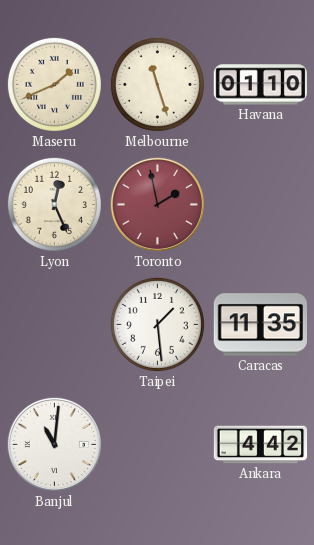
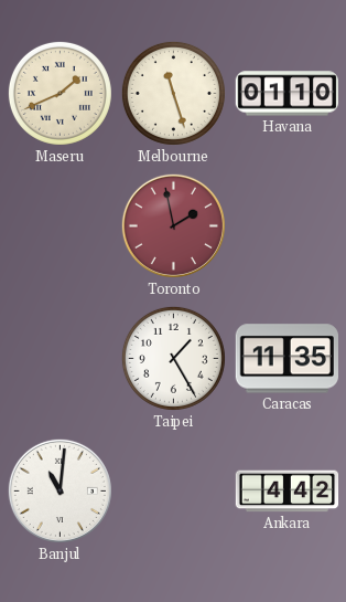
Lyon: 12:26 -> none (54, 204)
Taipei: 1:29 -> 1:25 (173, 358)
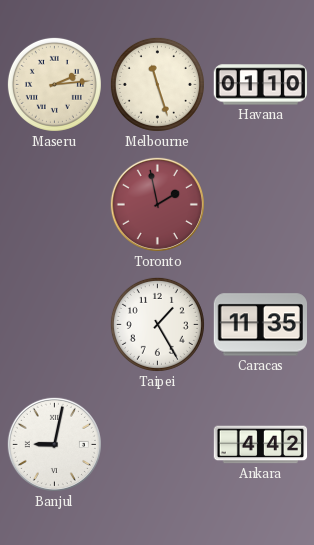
Maseru: 1:41 -> 2:14 (54, 84)
Banjul: 11:01 -> 9:02 (54, 444)
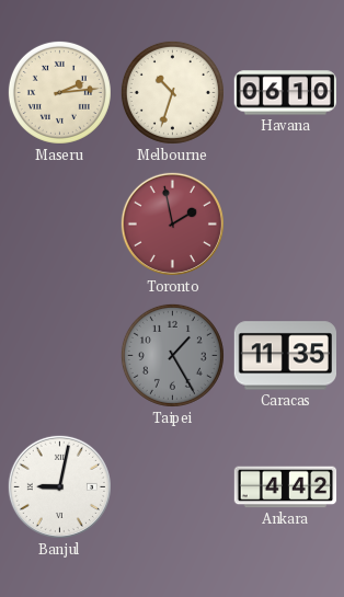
Melbourne: 11:27 -> 10:33 (172, 92)
Havana: 01:10 -> 06:10 (285, 93)
Taipei dial: white -> grey (172, 355)
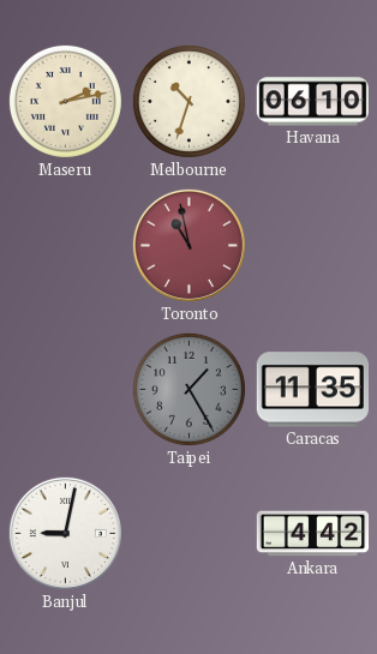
Maseru: 2:14 -> 2:13 (65, 101)
Toronto: 1:58 -> 10:58 (188, 245)
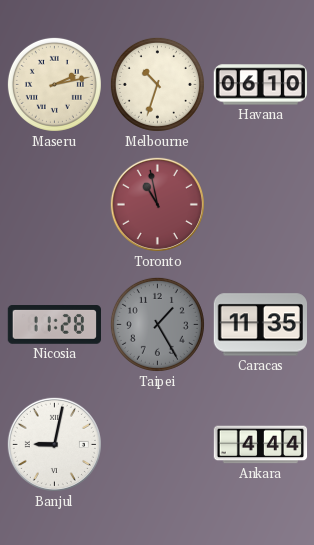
Nicosia: none -> 11:28 (54, 325)
Ankara: 4:42 -> 4:44 (261, 445)
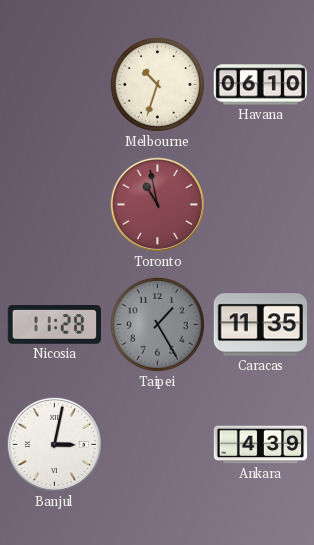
Maseru: 2:13 -> none (54, 84)
Banjul: 9:02 -> 3:02 (54, 444)
Ankara: 4:44 -> 4:39 (261, 445)
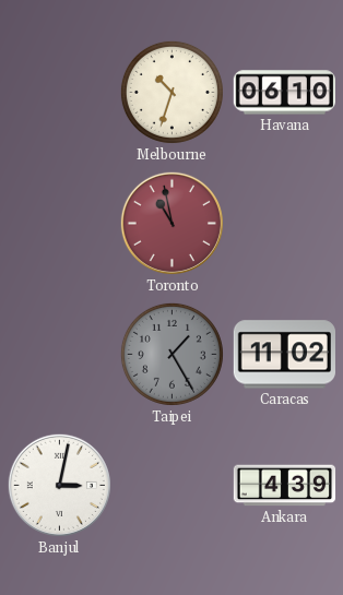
Nicosia: 11:28 -> none (54, 325)
Caracas: 11:35 -> 11:02 (284, 355)
